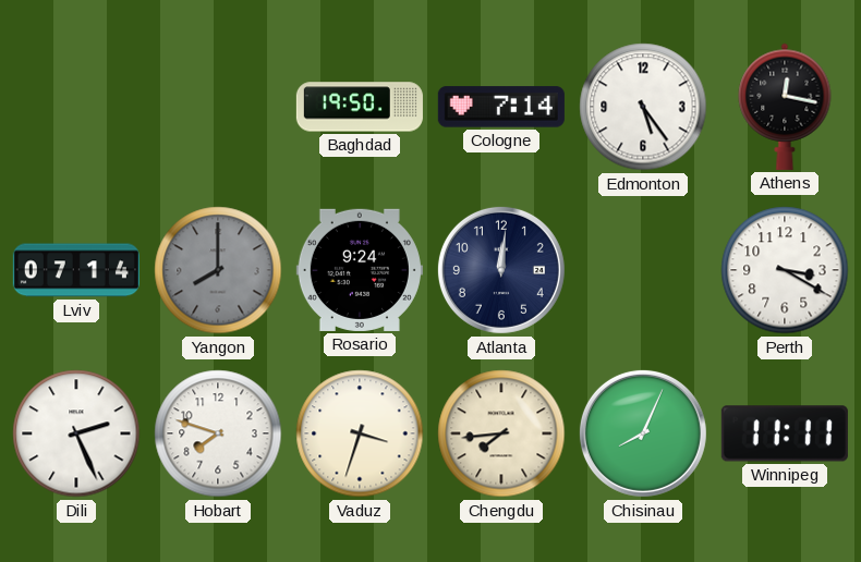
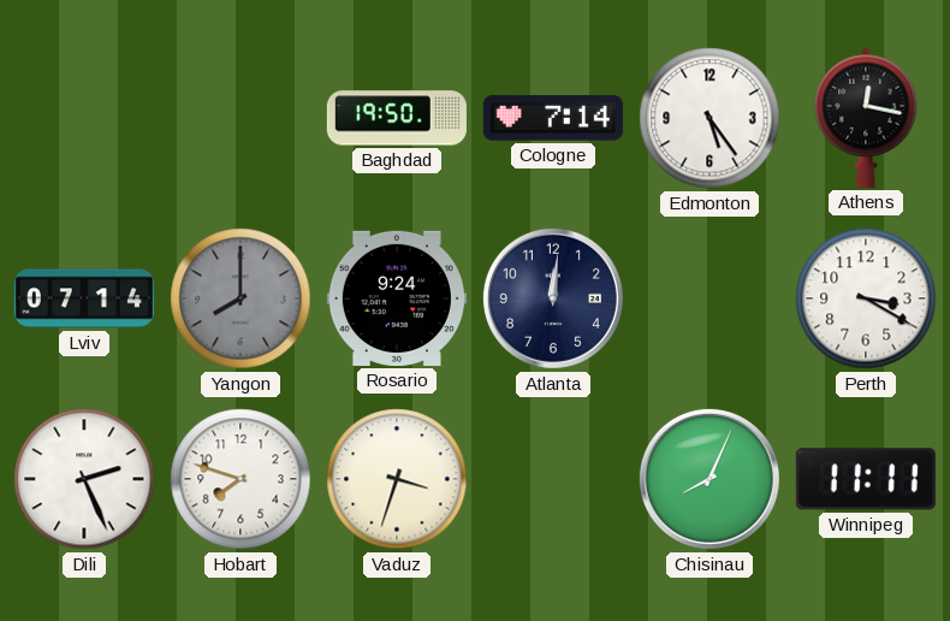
Chengdu: 7:44 -> none (501, 433)
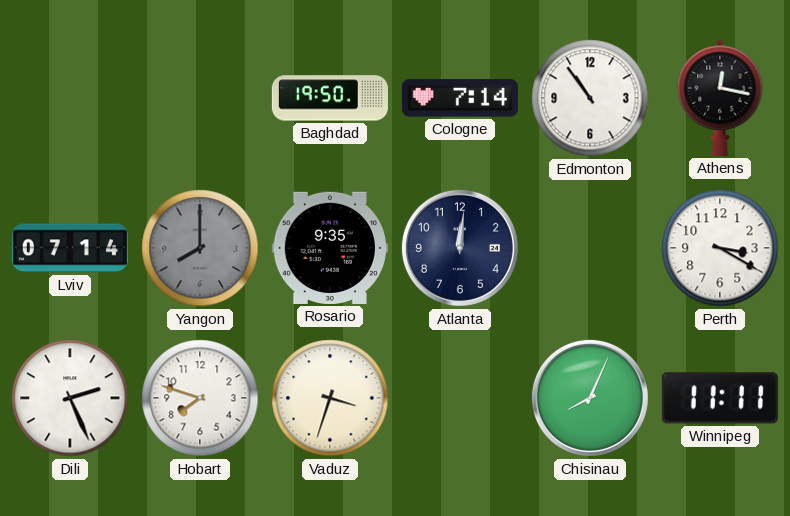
Edmonton: 5:24 -> 10:54 (590, 98)
Rosario: 9:24 -> 9:35 (330, 248)
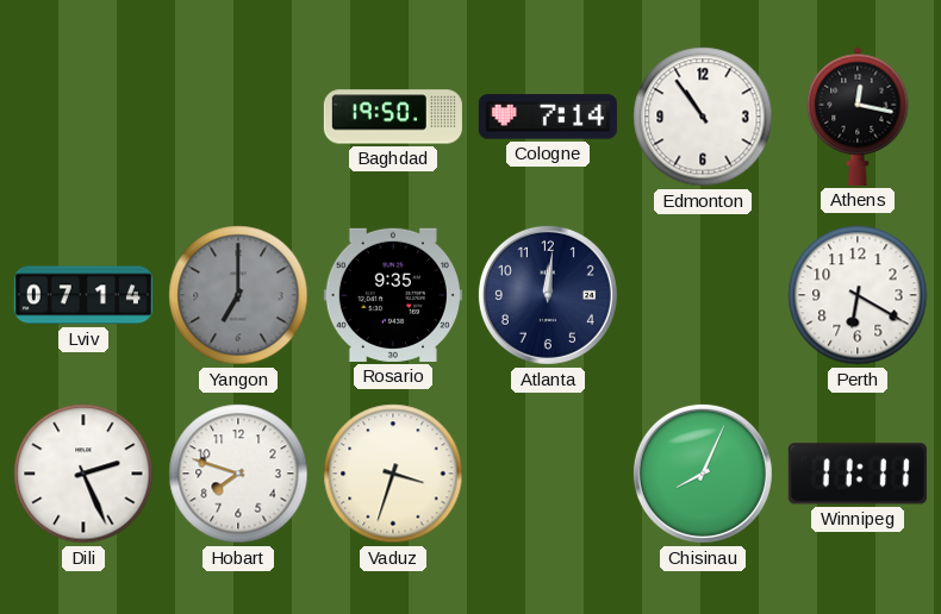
Yangon: 8:00 -> 7:00 (238, 295)
Perth: 3:20 -> 6:20 (858, 295)
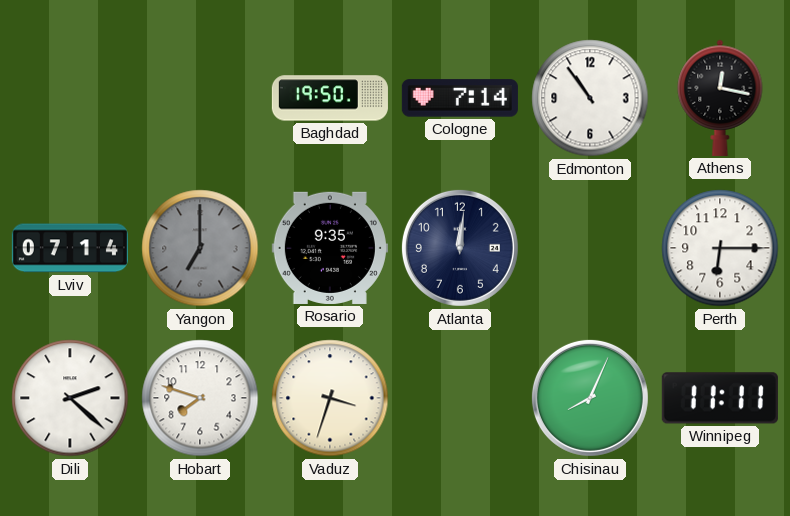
Perth: 6:20 -> 6:15 (720, 248)
Dili: 2:26 -> 2:22 (70, 398)
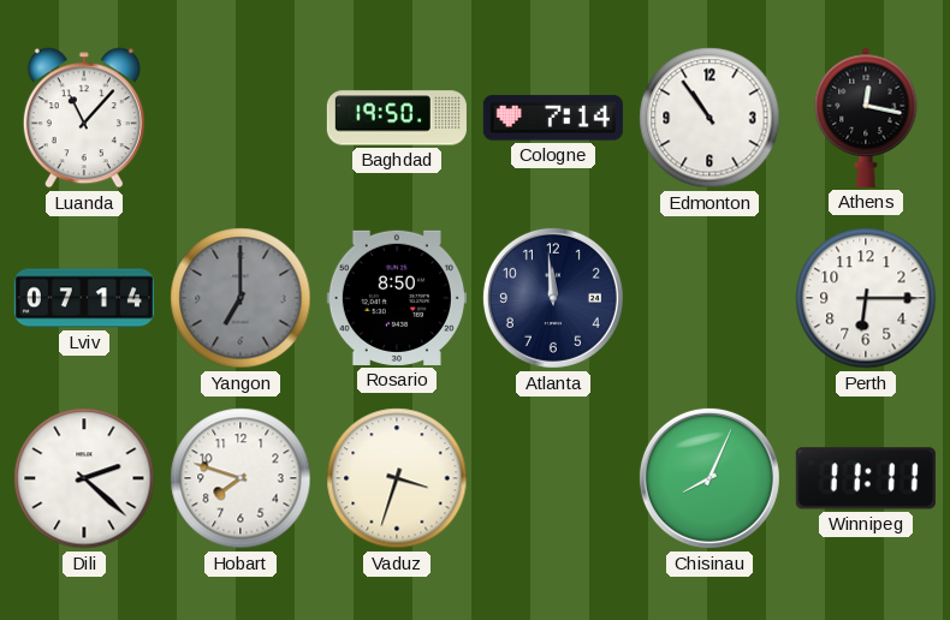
Luanda: none -> 11:07 (84, 118)
Rosario: 9:35 -> 8:50 (397, 298)
Atlanta: 12:01 -> 11:59 (553, 298)
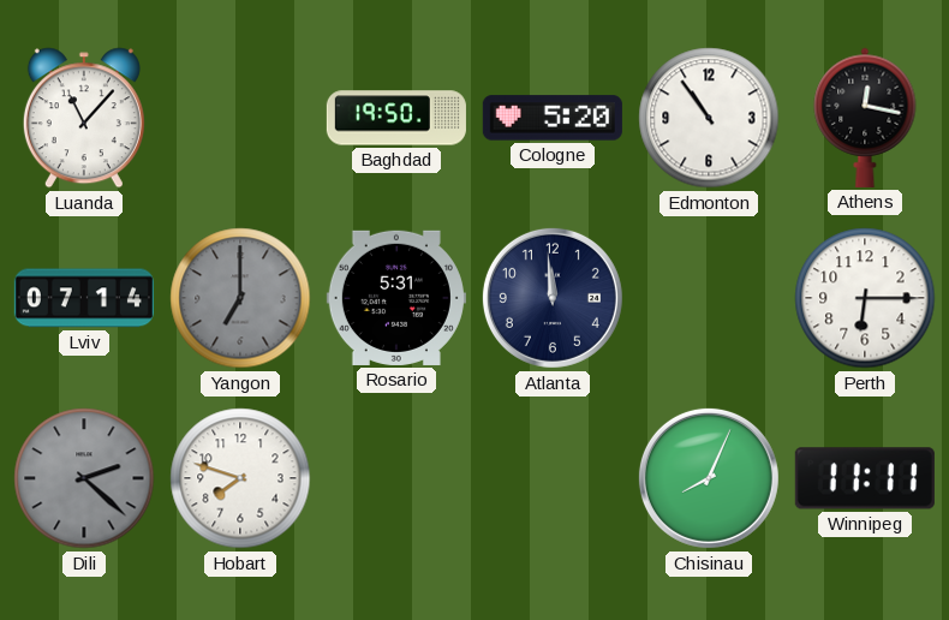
Cologne: 7:14 -> 5:20 (553, 118)
Rosario: 8:50 -> 5:31 (396, 298)
Dili dial: white -> grey (84, 478)
Vaduz: 3:33 -> none (397, 478)
